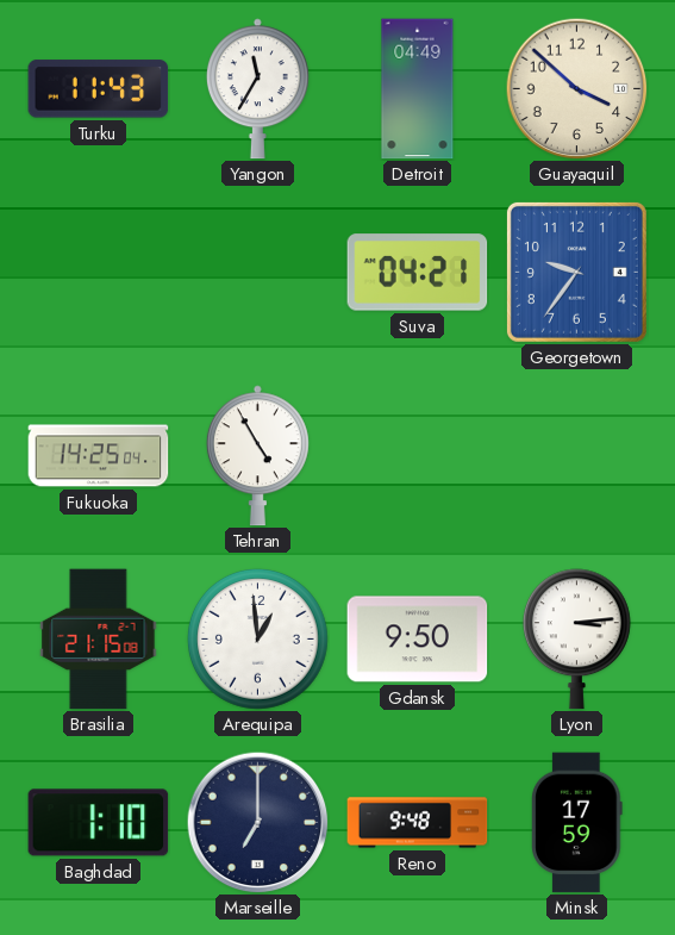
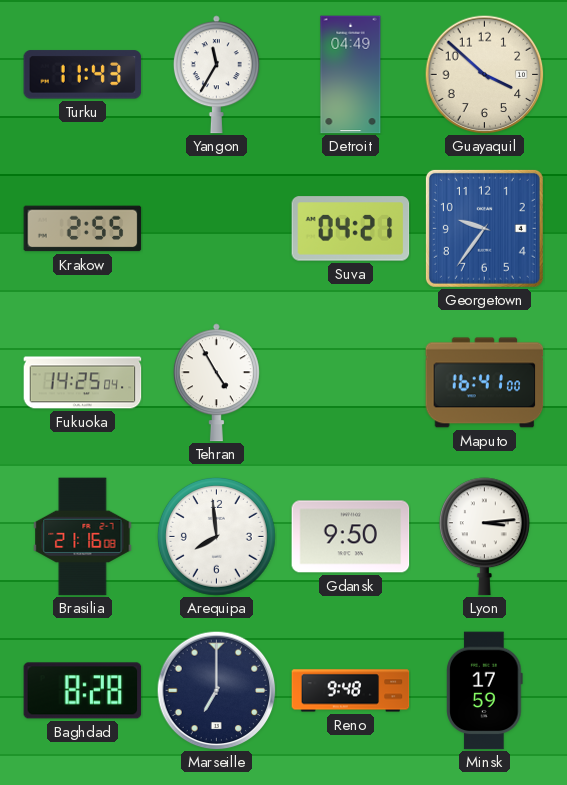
Krakow: none -> 2:55 (83, 229)
Maputo: none -> 16:41 (485, 383)
Brasilia: 21:15 -> 21:16 (83, 537)
Arequipa: 12:59 -> 7:59 (217, 537)
Baghdad: 1:10 -> 8:28 (83, 691)
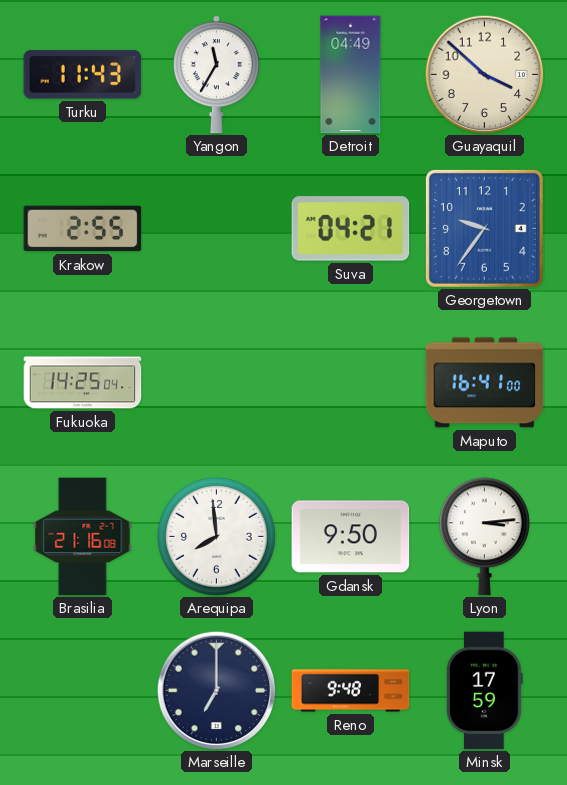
Tehran: 4:55 -> none (216, 383)
Baghdad: 8:28 -> none (83, 691)
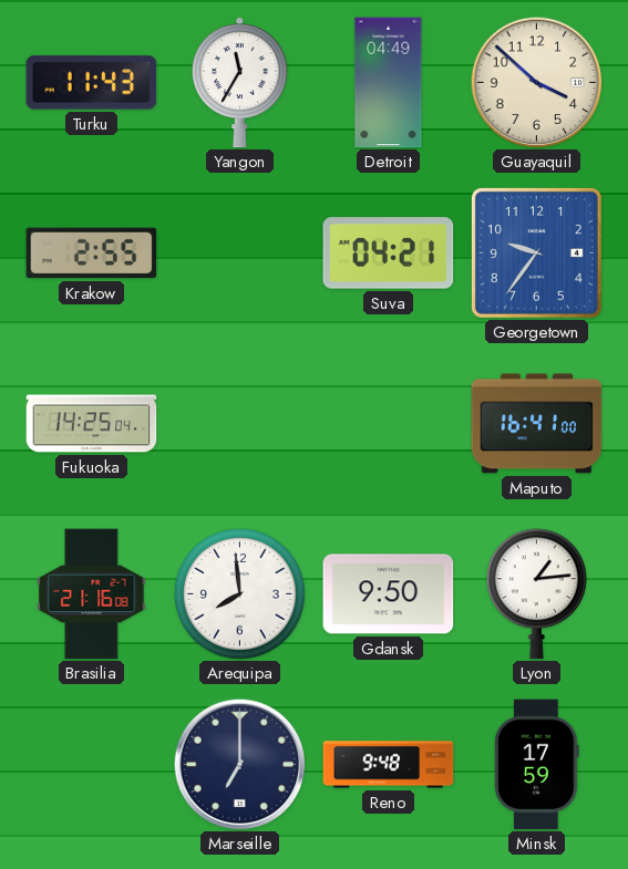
Lyon: 3:14 -> 1:14 (536, 594)
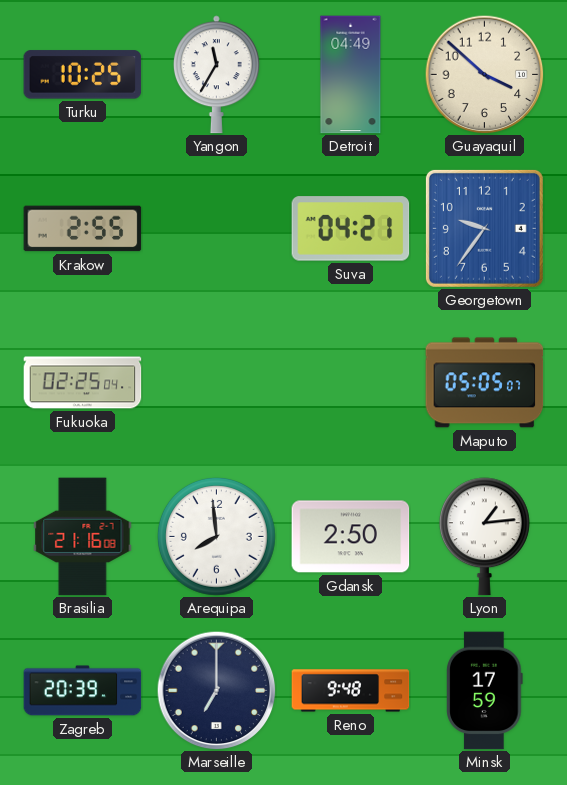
Turku: 11:43 -> 10:25 (83, 75)
Fukuoka: 14:25 -> 02:25 (83, 383)
Maputo: 16:41 -> 05:05 (485, 383)
Gdansk: 9:50 -> 2:50 (351, 537)
Zagreb: none -> 20:39 (83, 691)
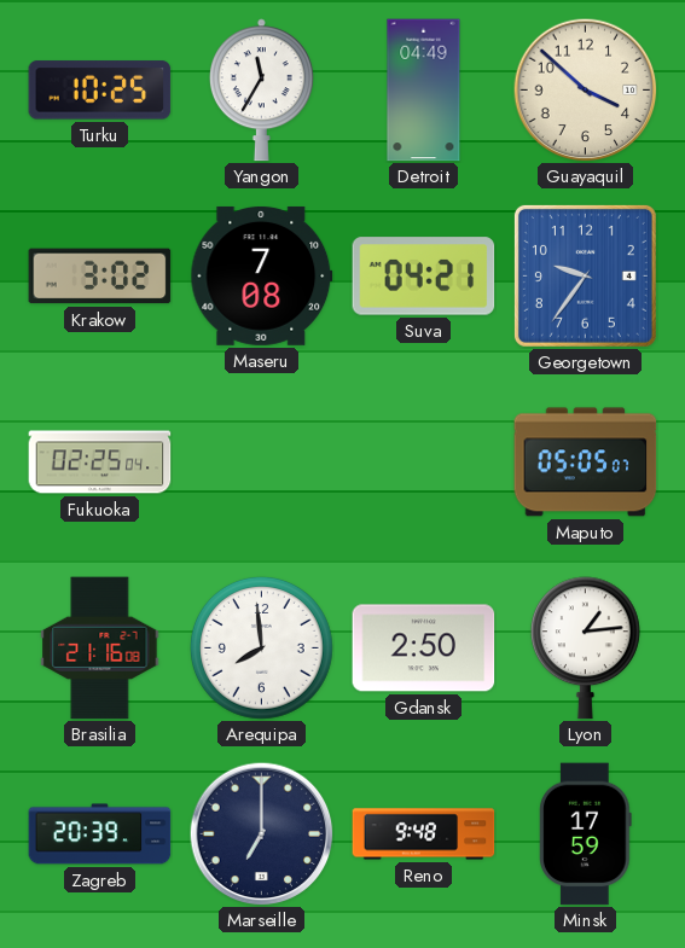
Krakow: 2:55 -> 3:02 (100, 277)
Maseru: none -> 7:08 (262, 275)
